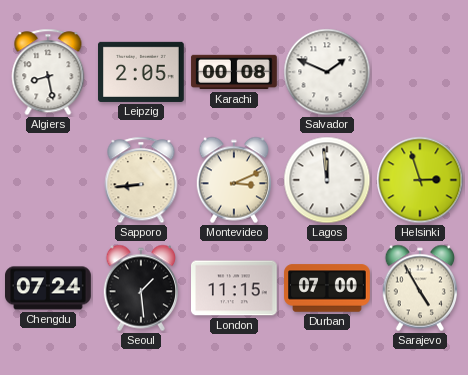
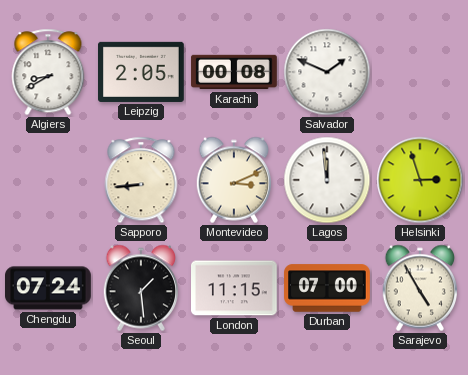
Algiers: 8:28 -> 8:40 (48, 72)
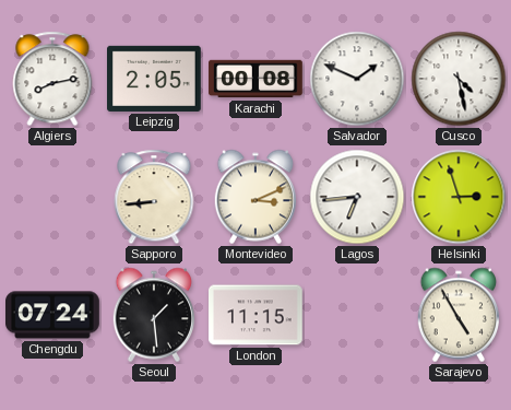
Algiers: 8:40 -> 8:13 (52, 79)
Cusco: none -> 4:28 (459, 79)
Lagos: 11:59 -> 6:44 (357, 197)
Durban: 07:00 -> none (327, 288)
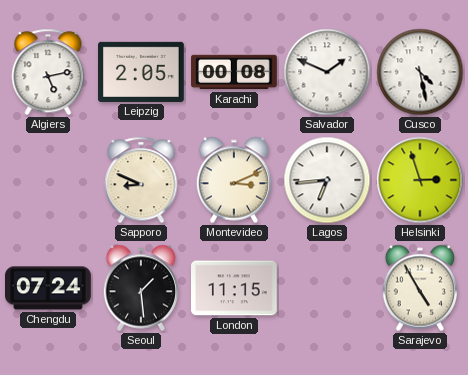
Algiers: 8:13 -> 5:13 (48, 72)
Sapporo: 8:44 -> 8:49 (141, 180)
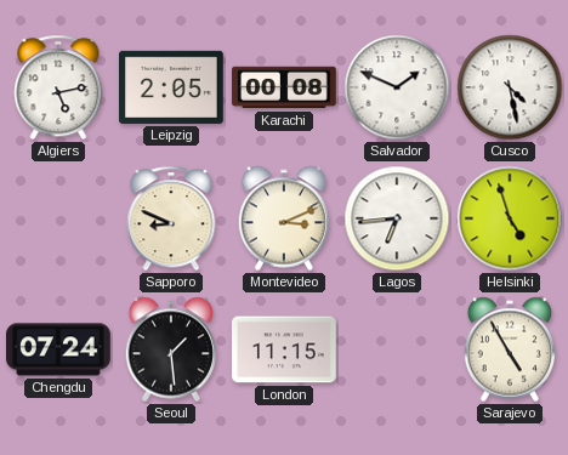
Helsinki: 2:57 -> 4:57 (510, 218)
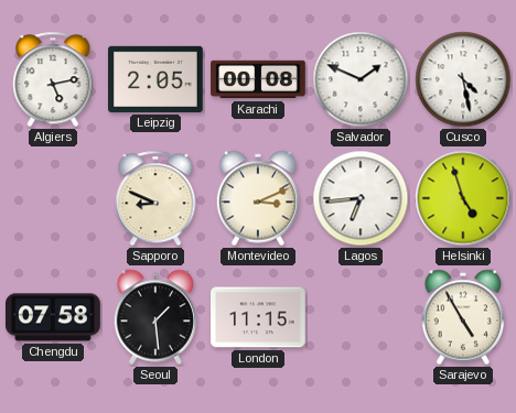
Chengdu: 07:24 -> 07:58 (53, 317)
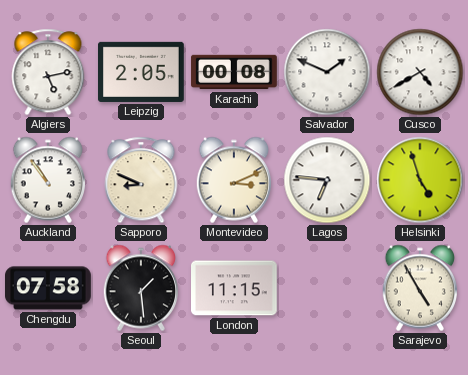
Cusco: 4:28 -> 4:40 (420, 72)
Auckland: none -> 10:54 (47, 180)
Lagos: 6:44 -> 6:46 (327, 180)
